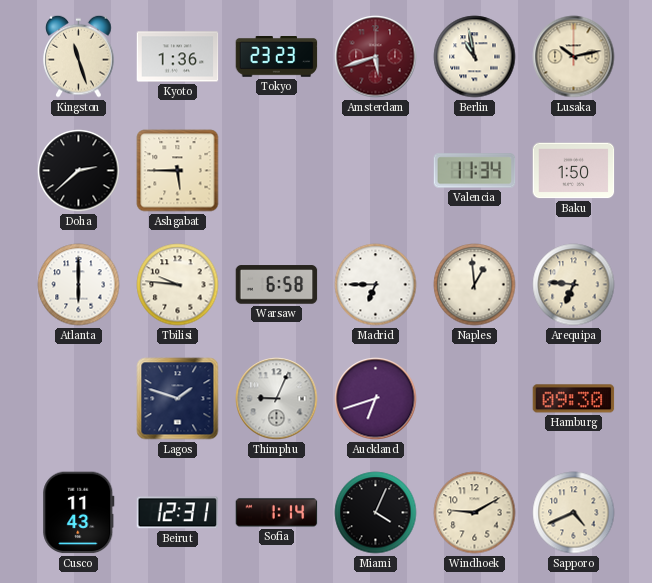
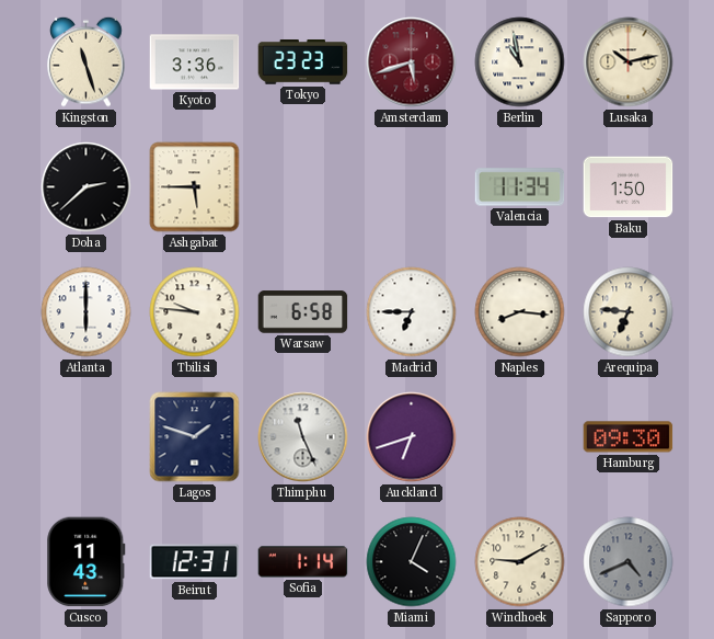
Kyoto: 1:36 -> 3:36 (195, 62)
Naples: 12:59 -> 8:16 (520, 312)
Thimphu: 9:04 -> 11:26 (303, 437)
Sapporo dial: cream -> grey (629, 562)
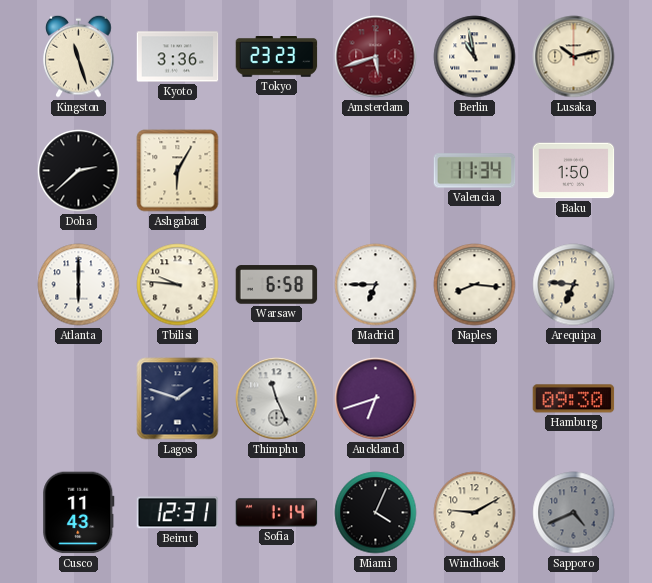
Ashgabat: 5:45 -> 6:05 (178, 171)
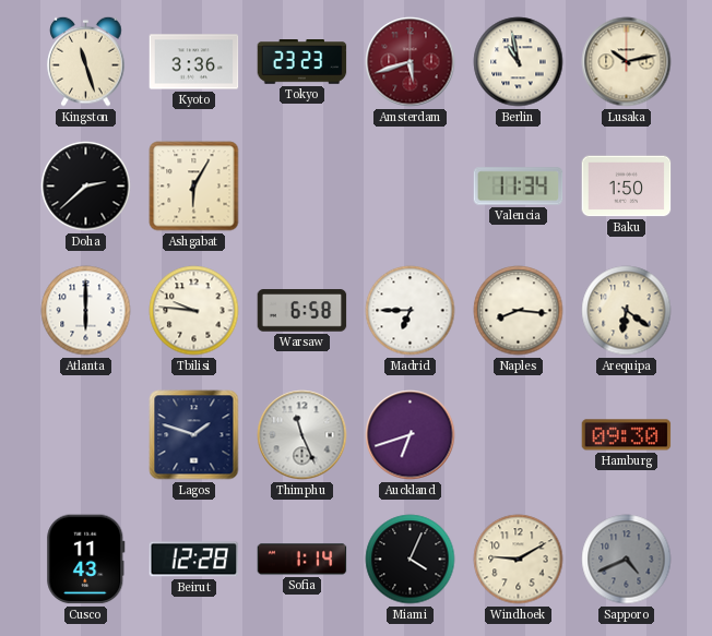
Arequipa: 6:46 -> 6:21 (627, 311)
Beirut: 12:31 -> 12:28 (194, 560)
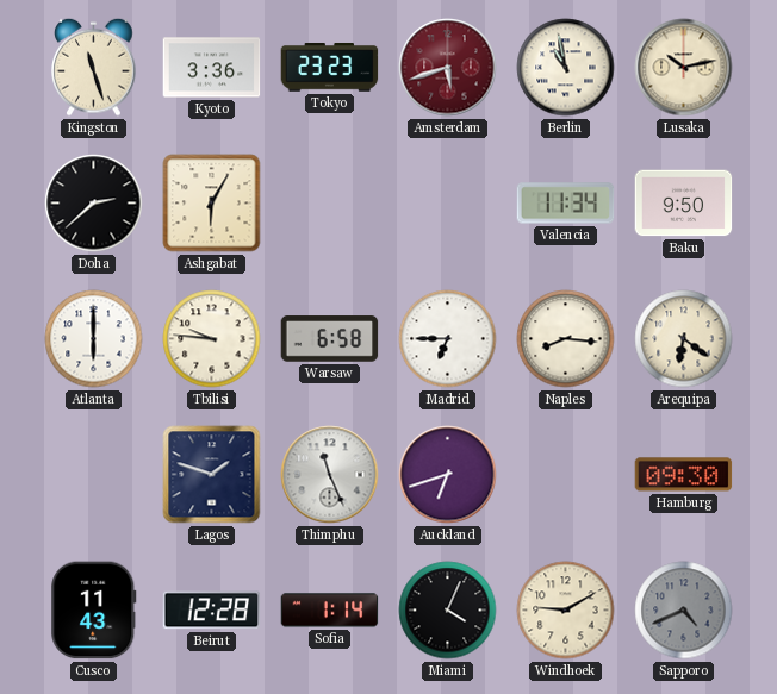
Baku: 1:50 -> 9:50 (684, 204)
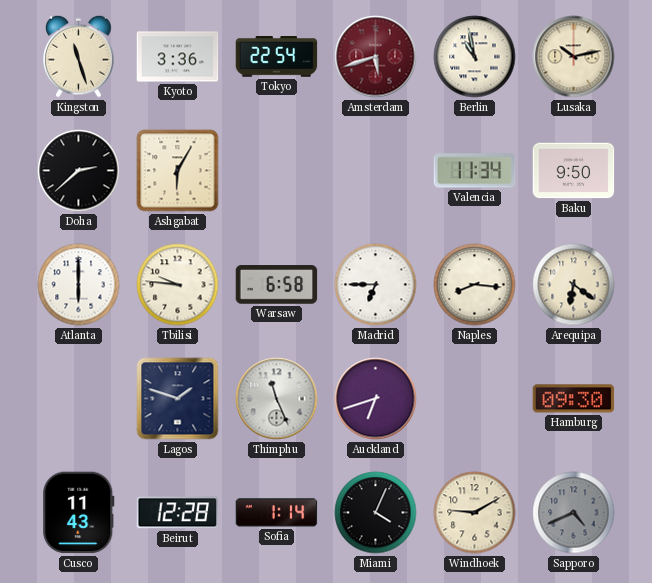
Tokyo: 23:23 -> 22:54 (277, 57)
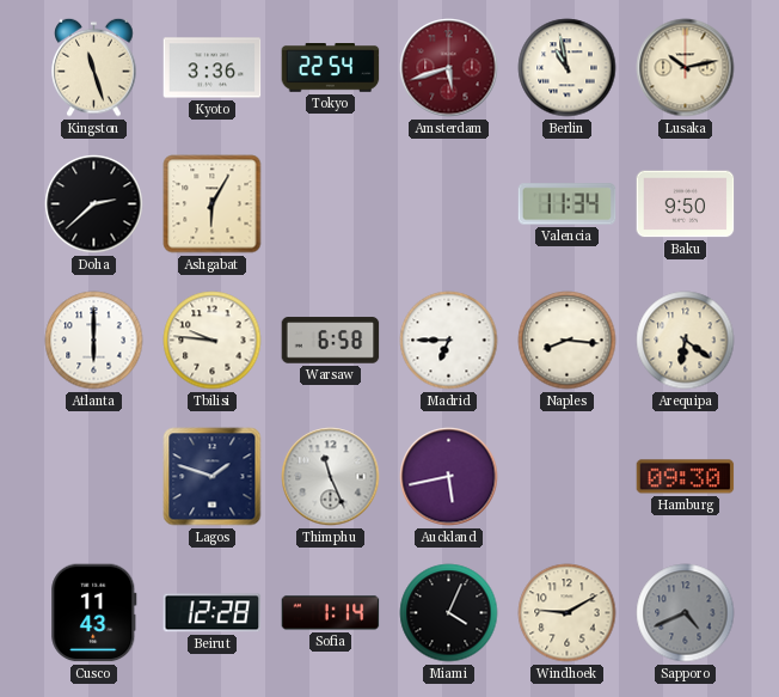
Auckland: 6:42 -> 5:43 (449, 477)
